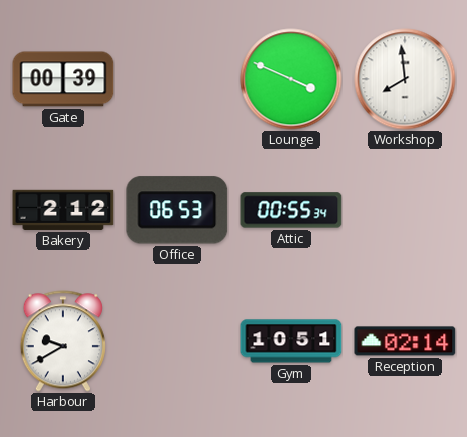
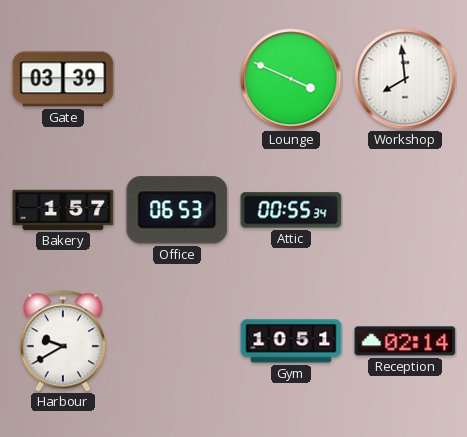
Gate: 00:39 -> 03:39 (63, 79)
Bakery: 2:12 -> 1:57 (63, 210)
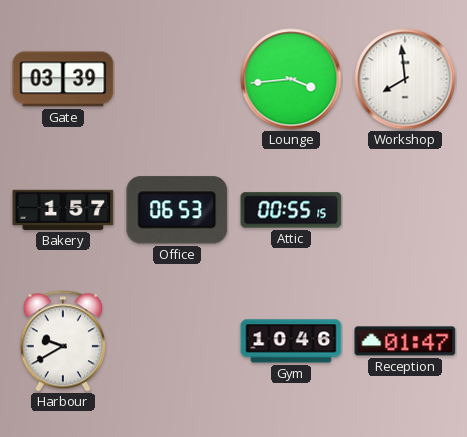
Lounge: 3:49 -> 3:44 (291, 79)
Attic: 00:55:34 -> 00:55:15 (291, 210)
Gym: 10:51 -> 10:46 (291, 341)
Reception: 02:14 -> 01:47 (405, 341)
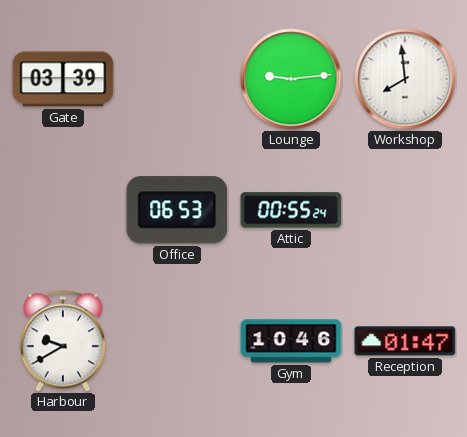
Lounge: 3:44 -> 9:14 (291, 79)
Bakery: 1:57 -> none (63, 210)
Attic: 00:55:15 -> 00:55:24 (291, 210)
